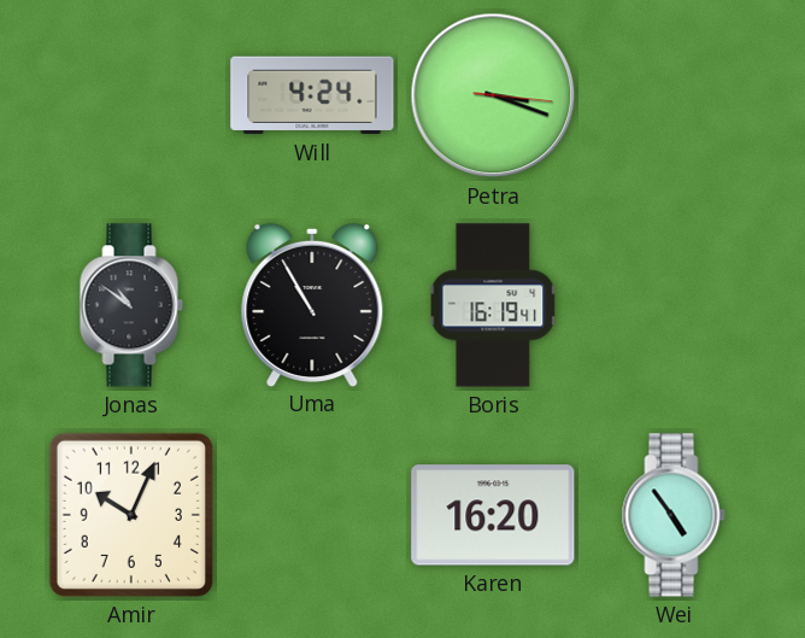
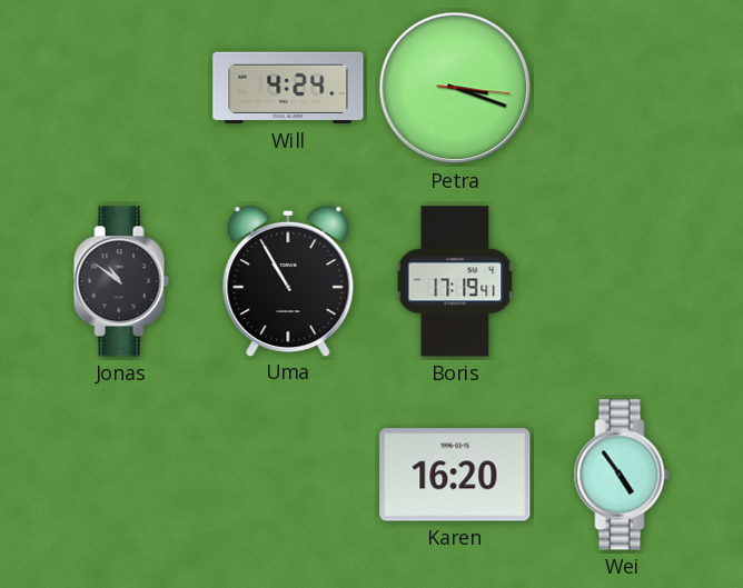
Boris: 16:19 -> 17:19 (455, 281)
Amir: 10:04 -> none (131, 515)
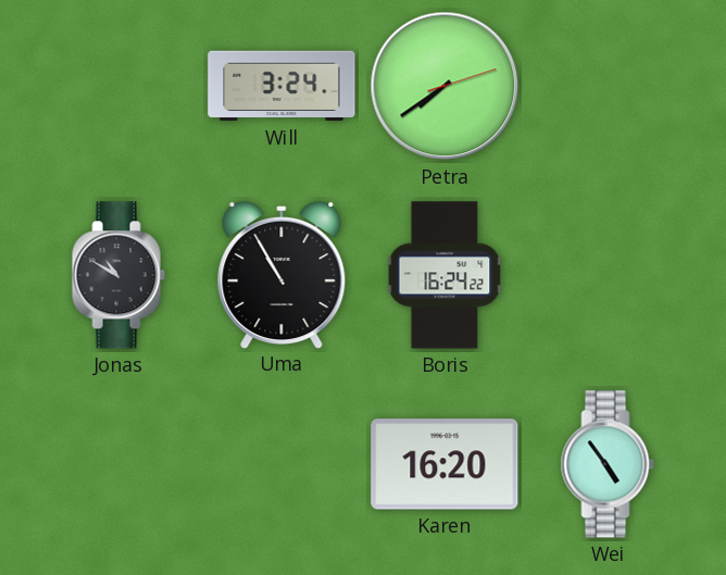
Will: 4:24 -> 3:24 (281, 86)
Petra: 3:18 -> 7:39 (445, 86)
Jonas: 10:51 -> 10:50 (118, 275)
Boris: 17:19 -> 16:24 (445, 275)
